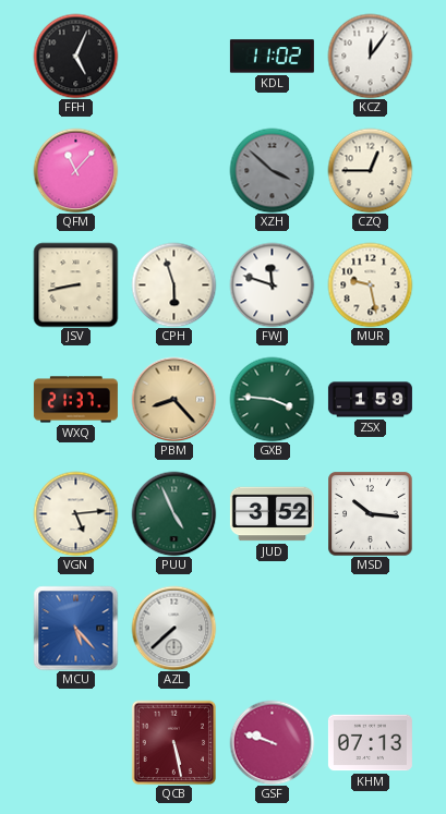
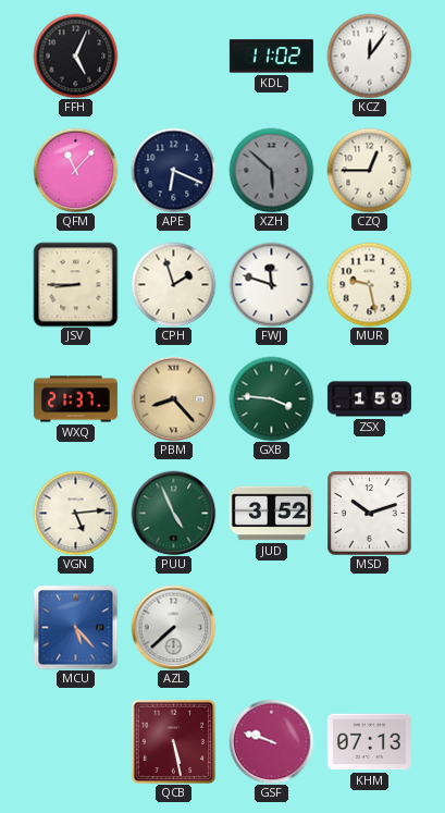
APE: none -> 6:19 (173, 170)
XZH: 3:52 -> 5:52 (271, 170)
JSV: 8:43 -> 8:45 (75, 284)
CPH: 5:57 -> 1:57 (173, 284)
MSD: 10:16 -> 10:12 (369, 513)
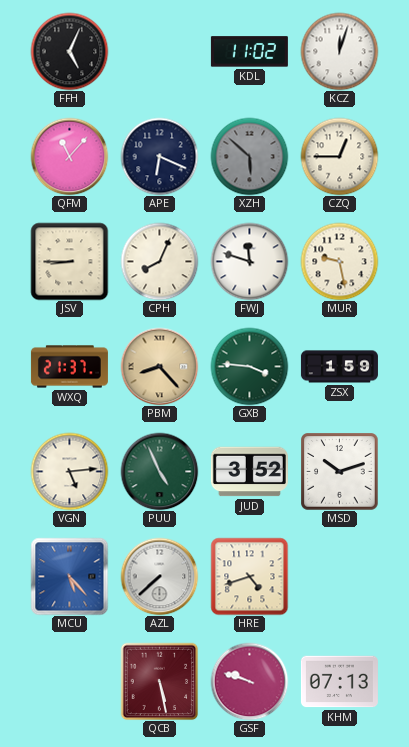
KCZ: 12:06 -> 12:03 (339, 51)
CPH: 1:57 -> 8:04 (159, 261)
HRE: none -> 4:42 (249, 576)
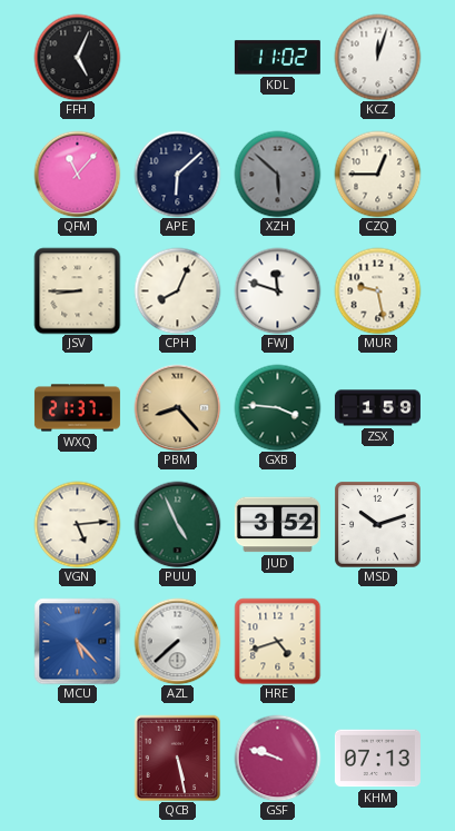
APE: 6:19 -> 6:08 (177, 174)
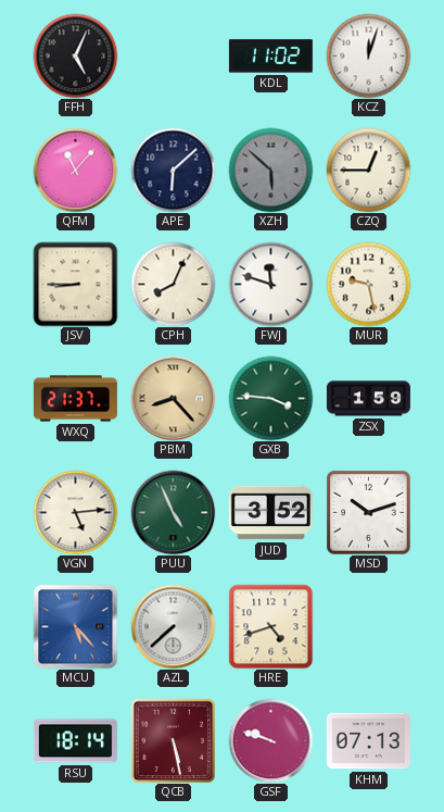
RSU: none -> 18:14 (75, 741)
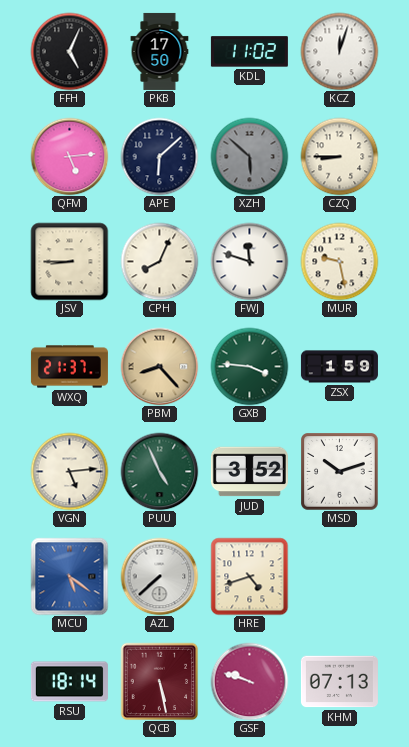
PKB: none -> 17:50 (160, 51)
QFM: 11:07 -> 5:14 (69, 156)
CZQ: 12:45 -> 8:45 (339, 156)
MCU: 5:23 -> 5:21 (69, 576)
